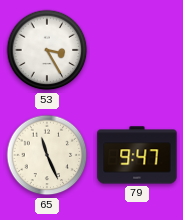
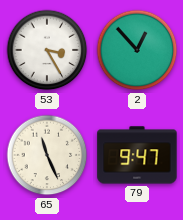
2: none -> 12:53 (137, 50)
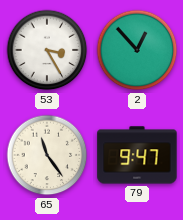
65: 11:26 -> 11:24 (47, 155)
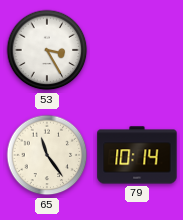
2: 12:53 -> none (137, 50)
79: 9:47 -> 10:14 (137, 155)
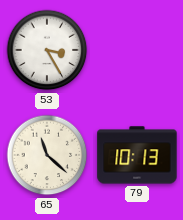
65: 11:24 -> 11:22 (47, 155)
79: 10:14 -> 10:13 (137, 155)
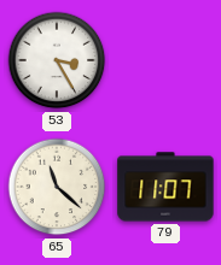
79: 10:13 -> 11:07 (165, 187)
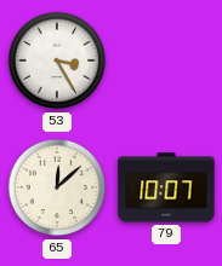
65: 11:22 -> 12:08 (57, 187)
79: 11:07 -> 10:07 (166, 187)
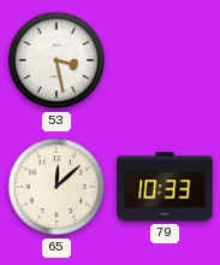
53: 3:25 -> 3:28 (57, 60)
79: 10:07 -> 10:33 (165, 187)
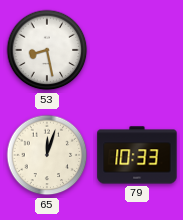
53: 3:28 -> 8:28 (47, 50)
65: 12:08 -> 12:03 (47, 155)
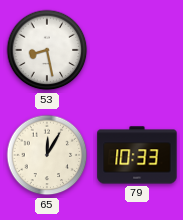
65: 12:03 -> 12:05 (47, 155)
